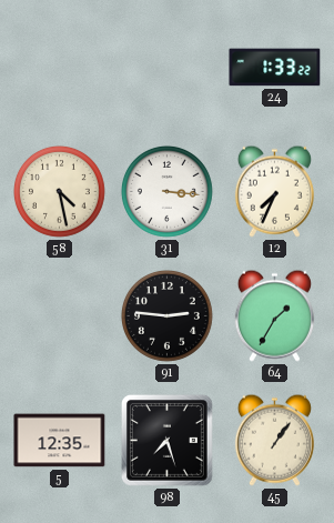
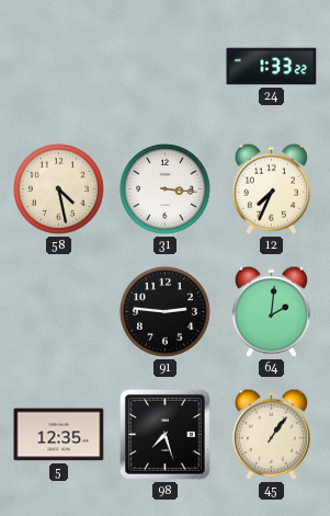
64: 1:35 -> 2:01 (271, 311)
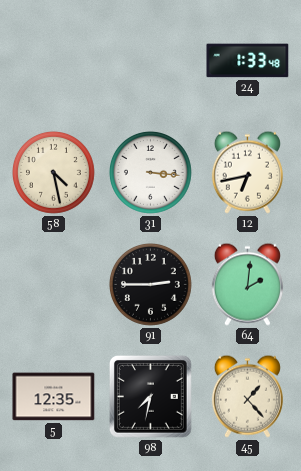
24: 1:33:22 -> 1:33:48 (248, 61)
12: 7:34 -> 6:43 (247, 172)
91: 2:46 -> 2:45 (150, 284)
98: 7:27 -> 7:32 (150, 396)
45: 1:06 -> 1:23 (247, 396)
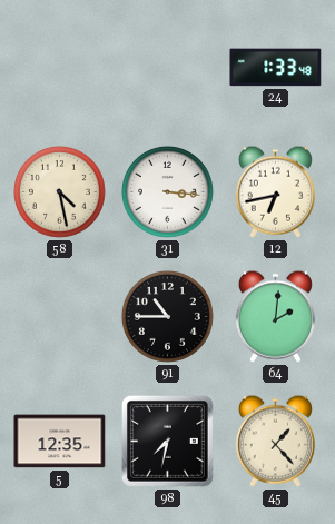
91: 2:45 -> 10:45 (167, 316)
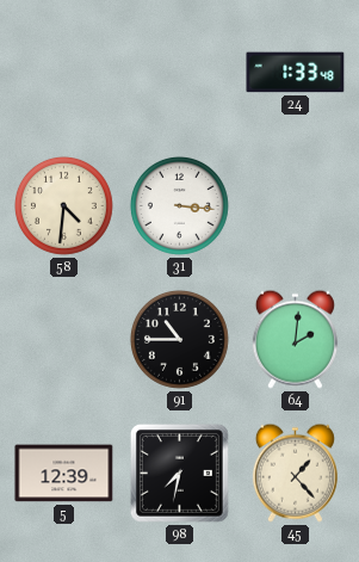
58: 4:28 -> 4:31 (63, 205)
12: 6:43 -> none (275, 191)
5: 12:35 -> 12:39 (64, 474)
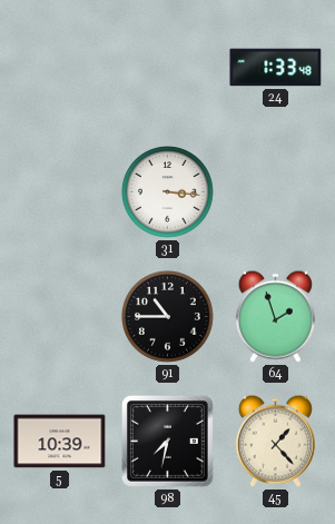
58: 4:31 -> none (63, 205)
64: 2:01 -> 1:57 (275, 316)
5: 12:39 -> 10:39 (60, 442)
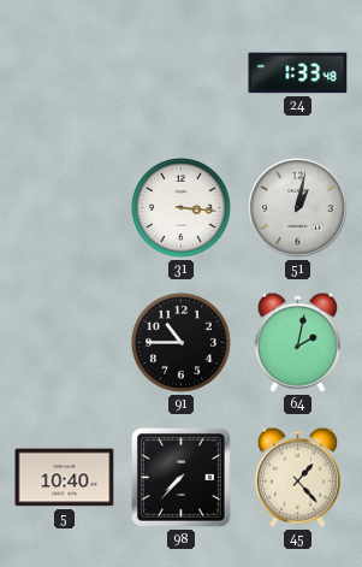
51: none -> 1:02 (298, 208)
64: 1:57 -> 2:02 (297, 342)
5: 10:39 -> 10:40 (65, 478)
98: 7:32 -> 7:37 (180, 477)
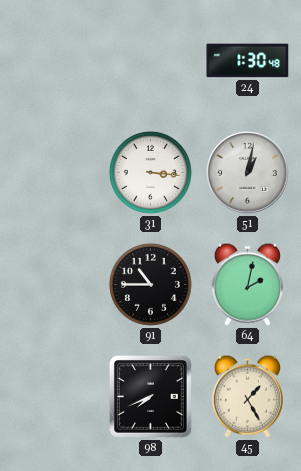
24: 1:33 -> 1:30 (248, 61)
5: 10:40 -> none (65, 478)
98: 7:37 -> 7:41 (150, 396)
45: 1:23 -> 1:25 (247, 396)
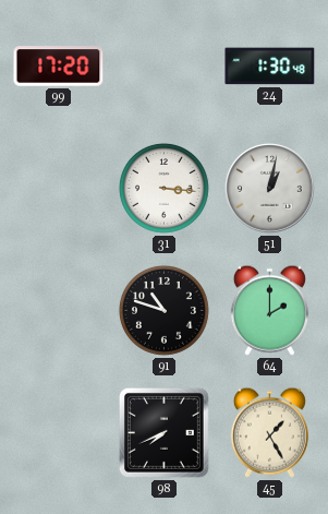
99: none -> 17:20 (59, 67)
91: 10:45 -> 10:48 (163, 310)
64: 2:02 -> 2:00 (269, 310)
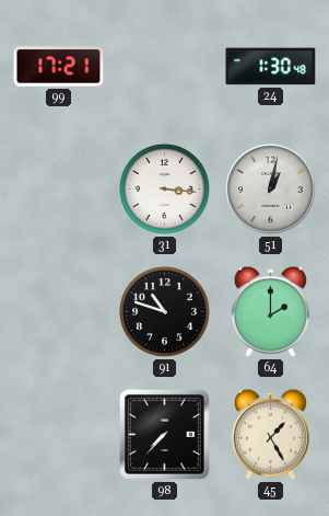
99: 17:20 -> 17:21 (59, 67)
98: 7:41 -> 7:37 (164, 434)
